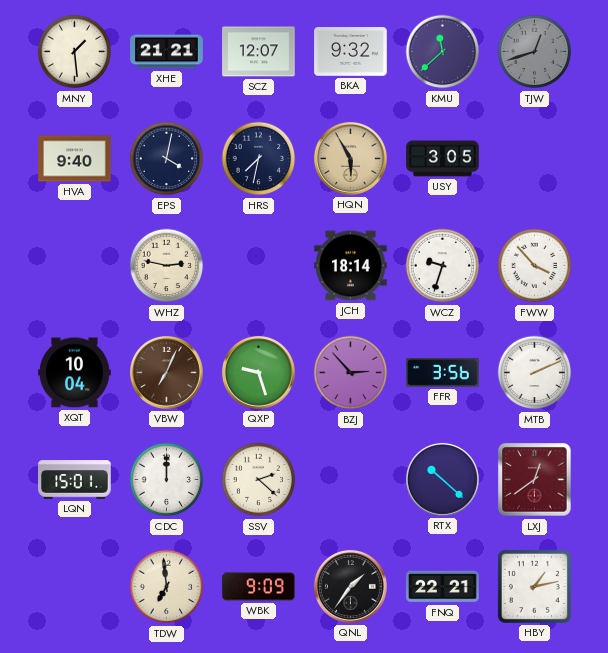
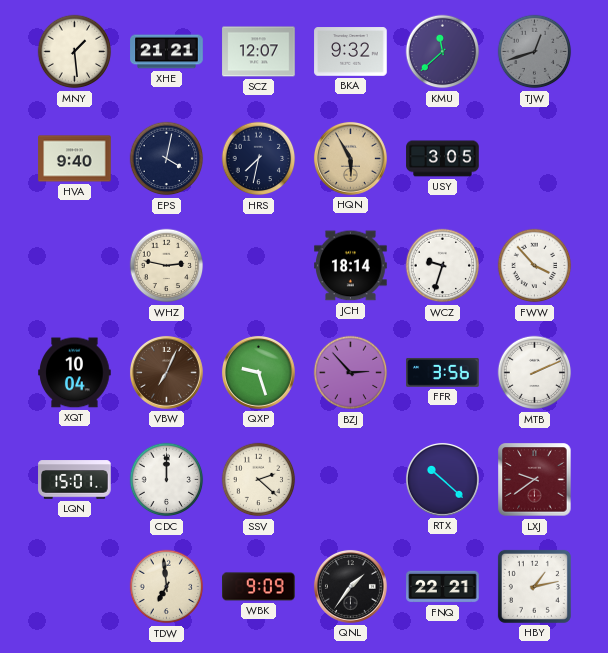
LXJ: 12:39 -> 9:39 (535, 480)
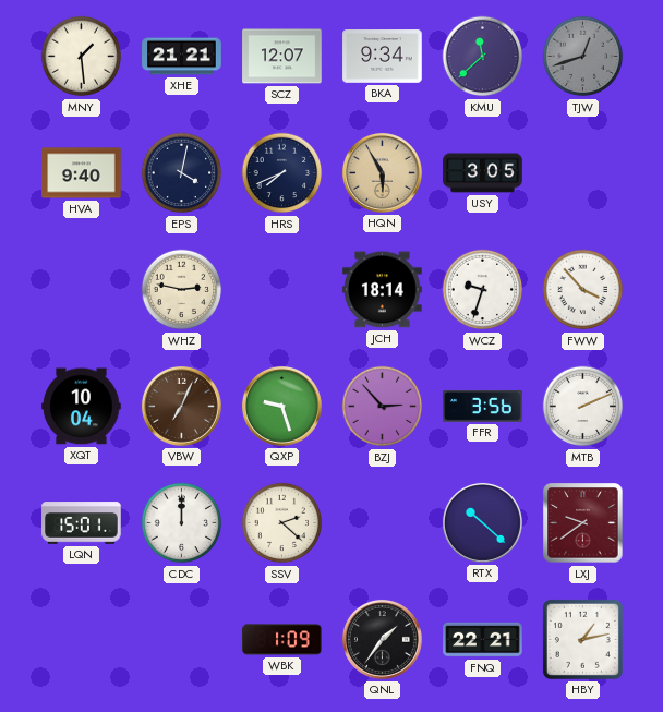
BKA: 9:32 -> 9:34 (383, 57)
HRS: 7:32 -> 7:41 (282, 173)
TDW: 6:59 -> none (167, 587)
WBK: 9:09 -> 1:09 (282, 640)
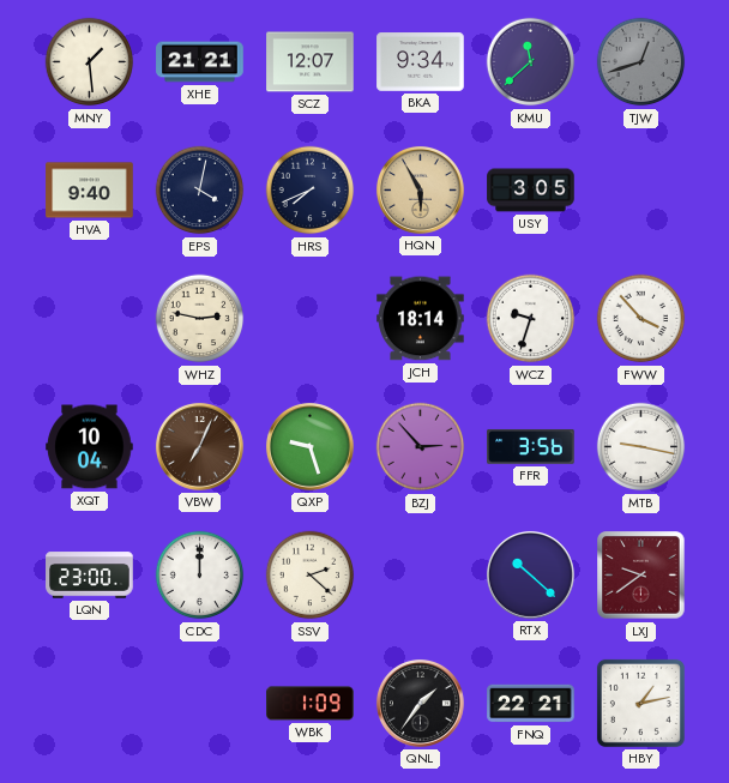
MTB: 2:11 -> 9:17 (641, 447)
LQN: 15:01 -> 23:00 (90, 576)
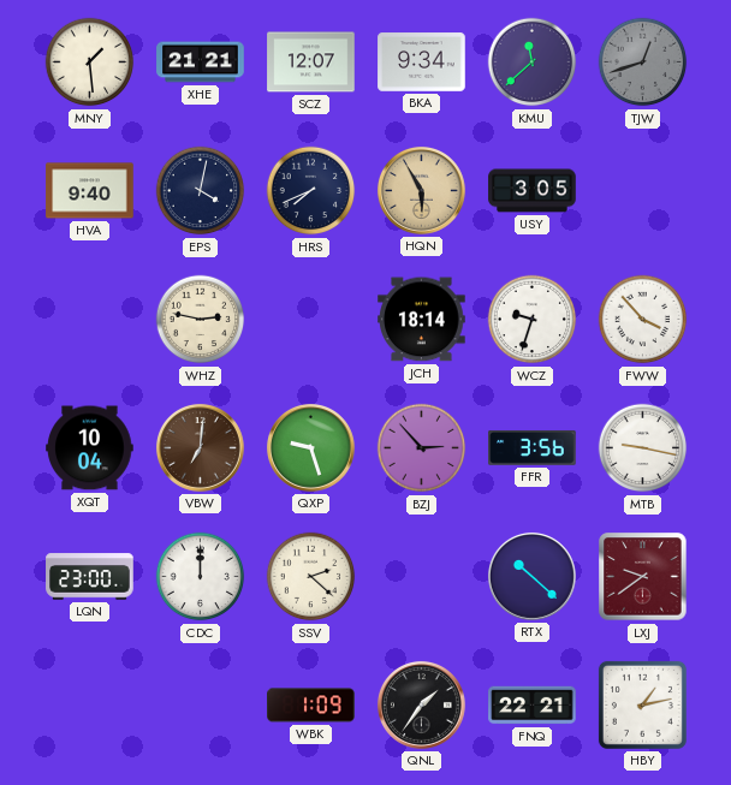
VBW: 7:04 -> 7:01 (200, 447)
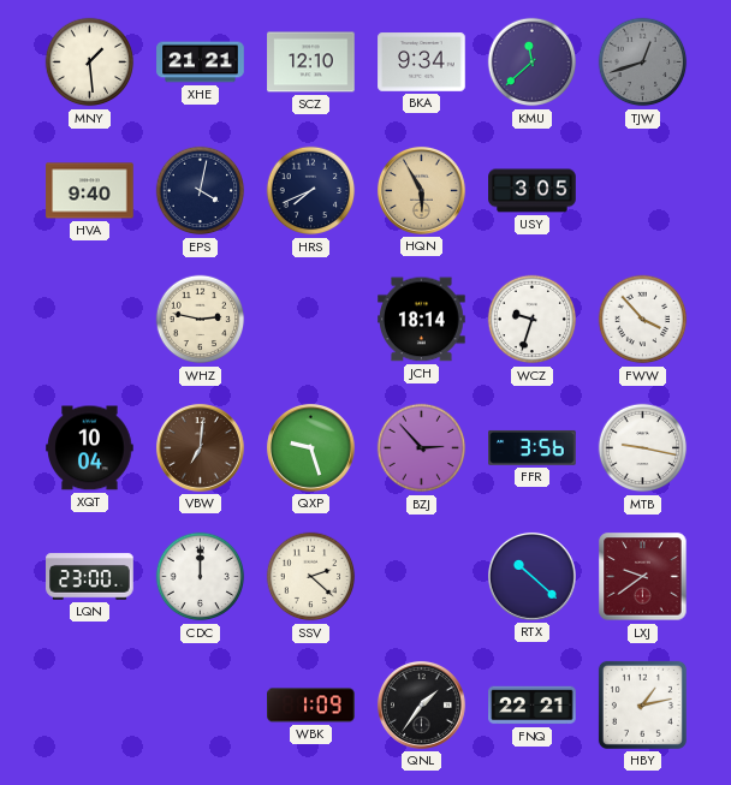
SCZ: 12:07 -> 12:10 (311, 63)
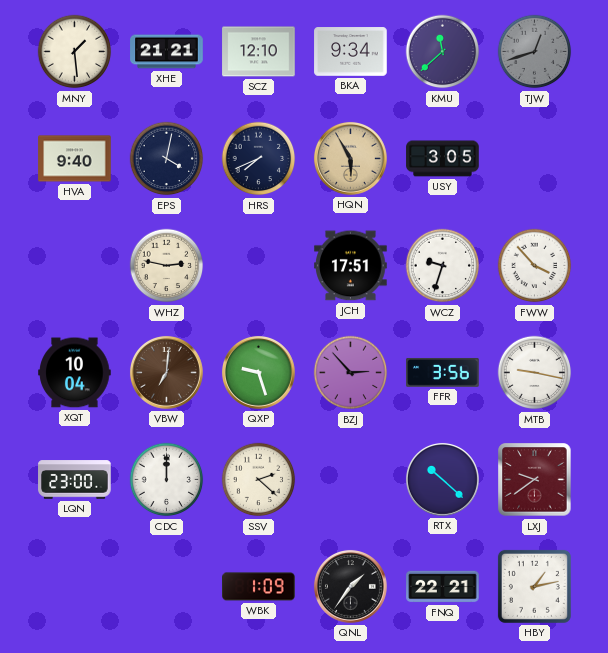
JCH: 18:14 -> 17:51 (351, 266)
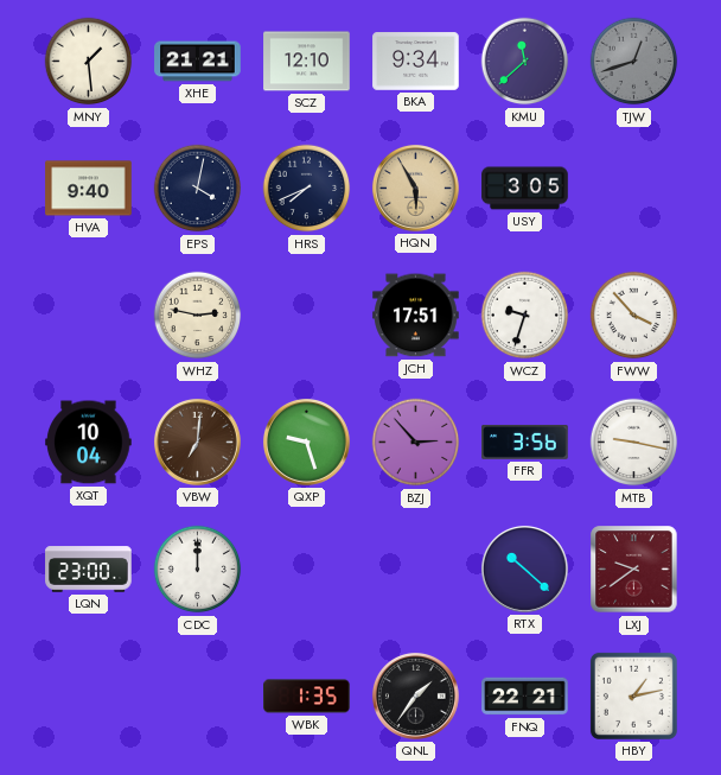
SSV: 2:22 -> none (259, 480)
WBK: 1:09 -> 1:35 (307, 697)
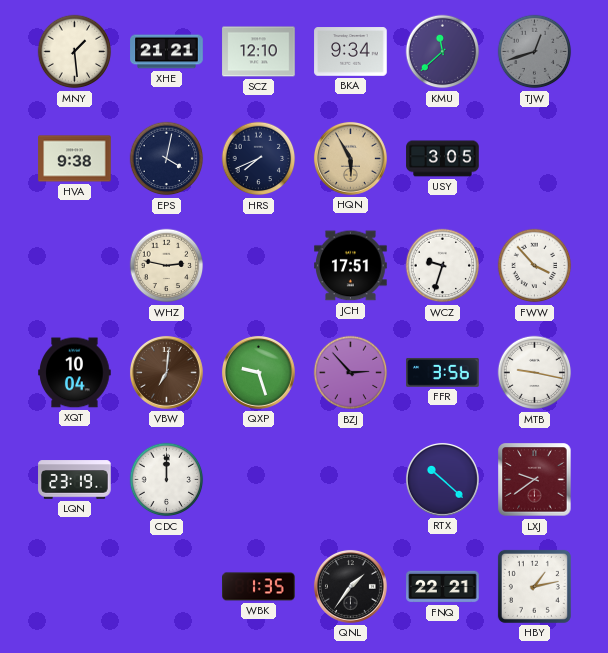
HVA: 9:40 -> 9:38 (75, 159)
LQN: 23:00 -> 23:19 (75, 480)
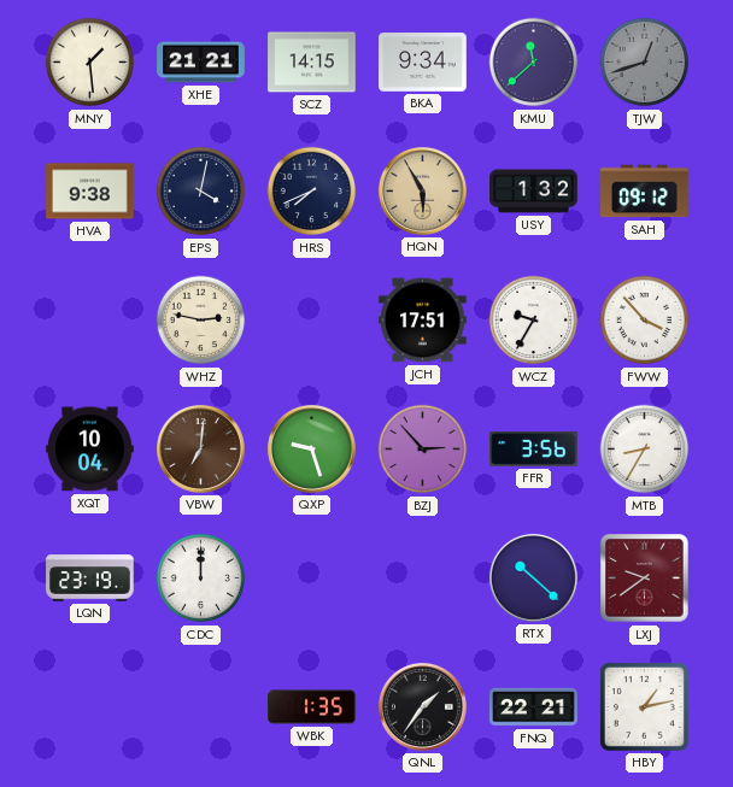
SCZ: 12:10 -> 14:15 (312, 63)
USY: 3:05 -> 1:32 (534, 192)
SAH: none -> 09:12 (645, 192)
WCZ: 9:33 -> 9:35 (534, 321)
MTB: 9:17 -> 8:35 (645, 450)
